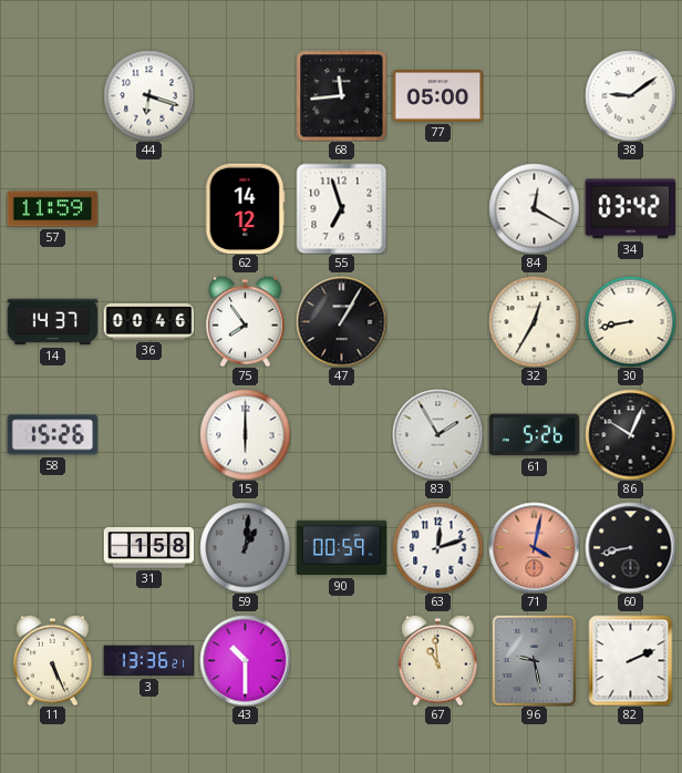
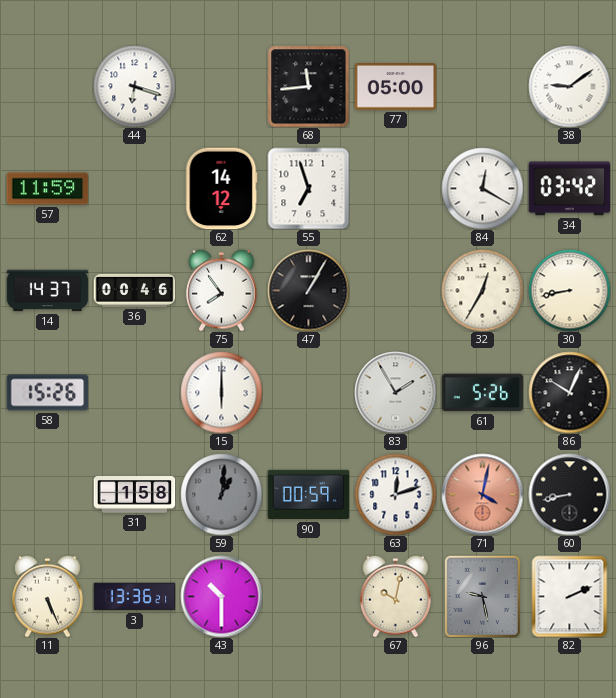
67: 10:59 -> 10:02 (396, 596)
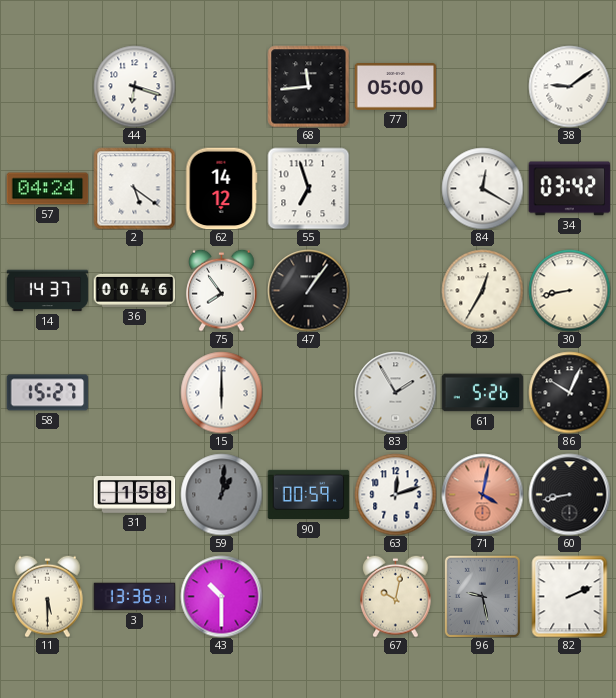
57: 11:59 -> 04:24 (47, 189)
2: none -> 5:21 (134, 188)
47: 1:05 -> 1:06 (308, 290)
58: 15:26 -> 15:27 (47, 393)
11: 5:26 -> 5:30 (48, 596)
